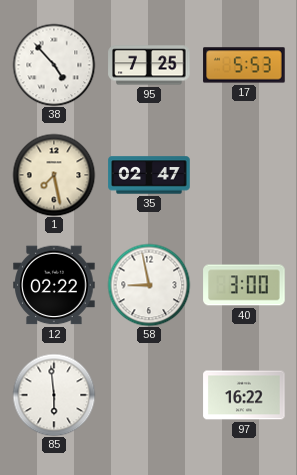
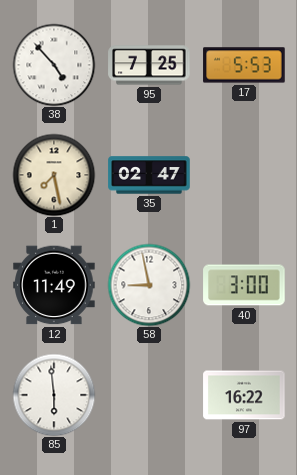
12: 02:22 -> 11:49 (54, 285)
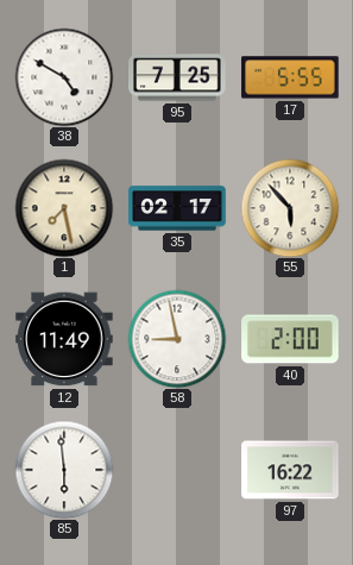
38: 4:53 -> 4:50 (64, 77)
17: 5:53 -> 5:55 (290, 77)
35: 02:47 -> 02:17 (177, 208)
55: none -> 5:53 (290, 208)
40: 3:00 -> 2:00 (290, 339)
